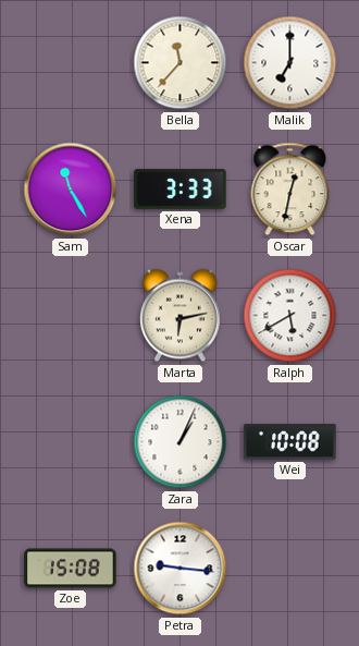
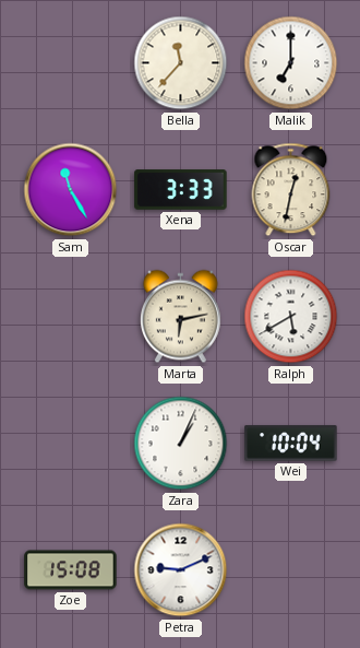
Wei: 10:08 -> 10:04 (291, 444)
Petra: 9:16 -> 9:11 (181, 570)
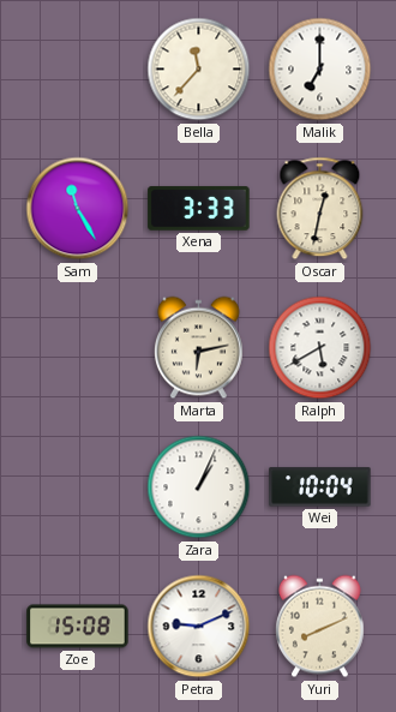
Yuri: none -> 8:11 (319, 627)
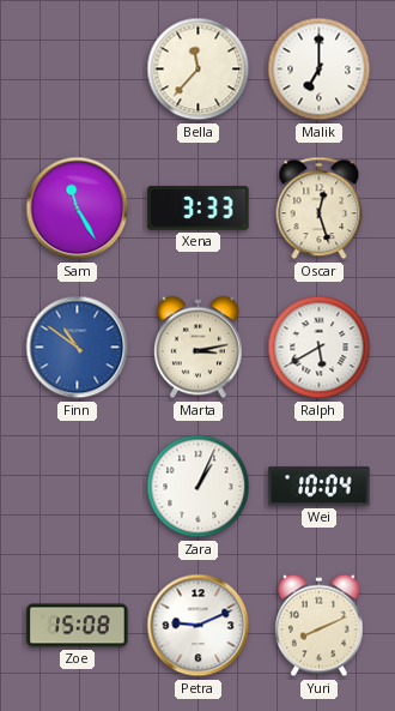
Oscar: 12:32 -> 12:27 (320, 209)
Finn: none -> 10:51 (78, 348)
Marta: 6:13 -> 3:13 (197, 348)
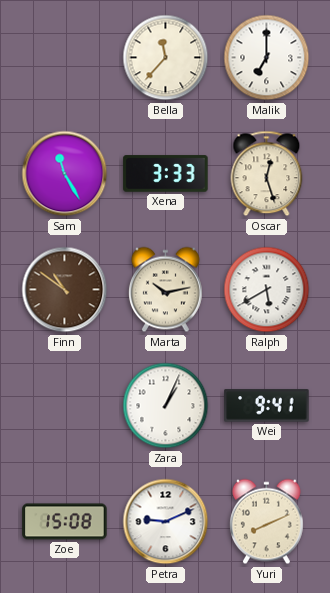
Finn dial: blue -> brown (65, 290)
Marta: 3:13 -> 10:13 (165, 290)
Wei: 10:04 -> 9:41 (267, 406)
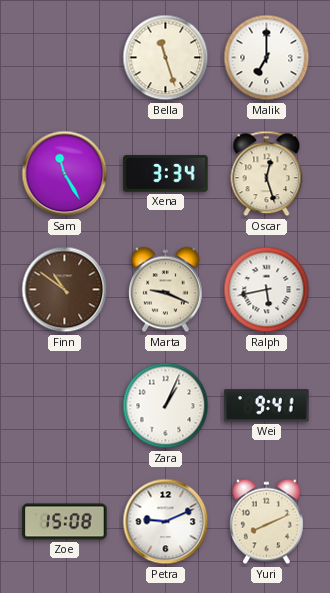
Bella: 11:37 -> 11:27 (166, 58)
Xena: 3:33 -> 3:34 (166, 174)
Marta: 10:13 -> 9:19 (165, 290)
Ralph: 5:40 -> 5:43 (267, 290)
